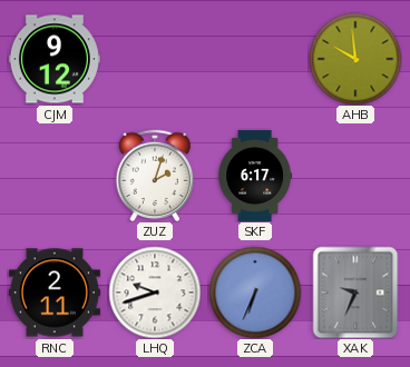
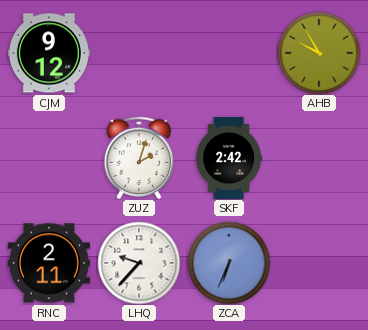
AHB: 9:59 -> 9:55 (319, 53)
SKF: 6:17 -> 2:42 (228, 158)
LHQ: 9:42 -> 9:37 (139, 263)
XAK: 9:34 -> none (355, 292)
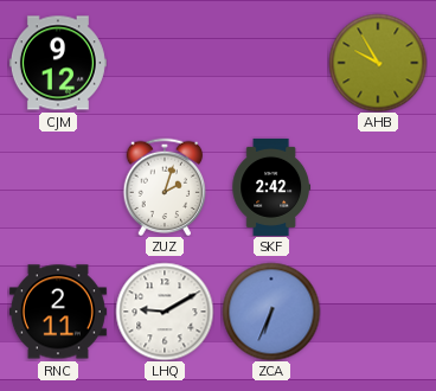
LHQ: 9:37 -> 9:10 (165, 312)
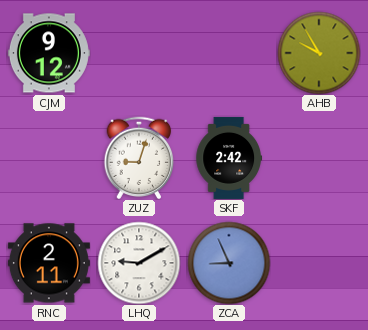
ZUZ: 2:03 -> 9:03 (139, 158)
ZCA: 6:34 -> 8:56 (229, 263)
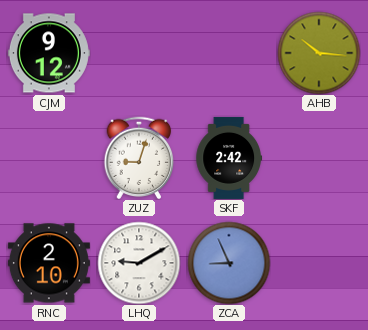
AHB: 9:55 -> 10:16 (319, 53)
RNC: 2:11 -> 2:10 (49, 263)
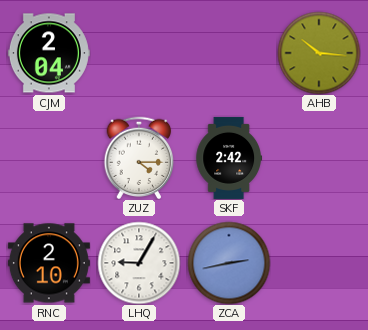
CJM: 9:12 -> 2:04 (49, 53)
ZUZ: 9:03 -> 4:15 (139, 158)
LHQ: 9:10 -> 9:05 (139, 263)
ZCA: 8:56 -> 2:43 (229, 263)
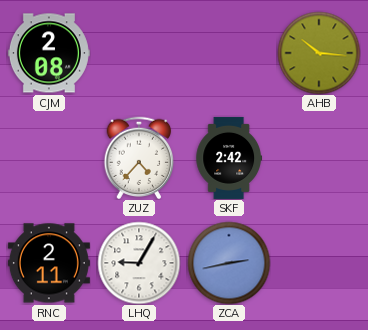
CJM: 2:04 -> 2:08 (49, 53)
ZUZ: 4:15 -> 4:37 (139, 158)
RNC: 2:10 -> 2:11 (49, 263)
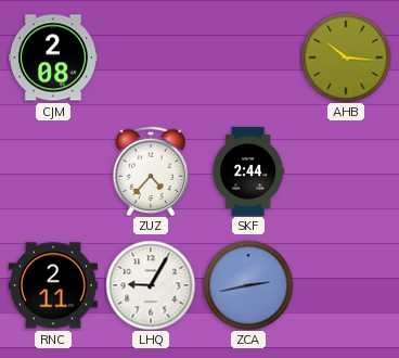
SKF: 2:42 -> 2:44 (247, 171)
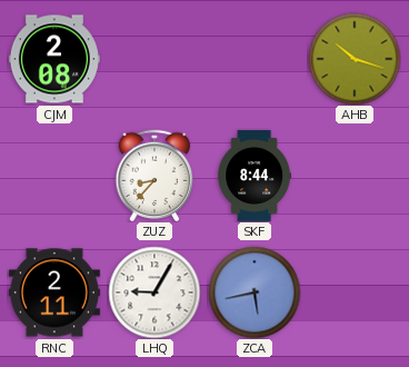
AHB: 10:16 -> 10:18 (355, 59)
ZUZ: 4:37 -> 8:37 (154, 176)
SKF: 2:44 -> 8:44 (253, 176)
ZCA: 2:43 -> 5:43 (255, 292)
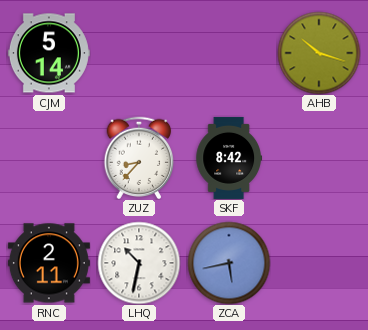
CJM: 2:08 -> 5:14 (49, 53)
SKF: 8:44 -> 8:42 (228, 158)
LHQ: 9:05 -> 10:32 (139, 263)
